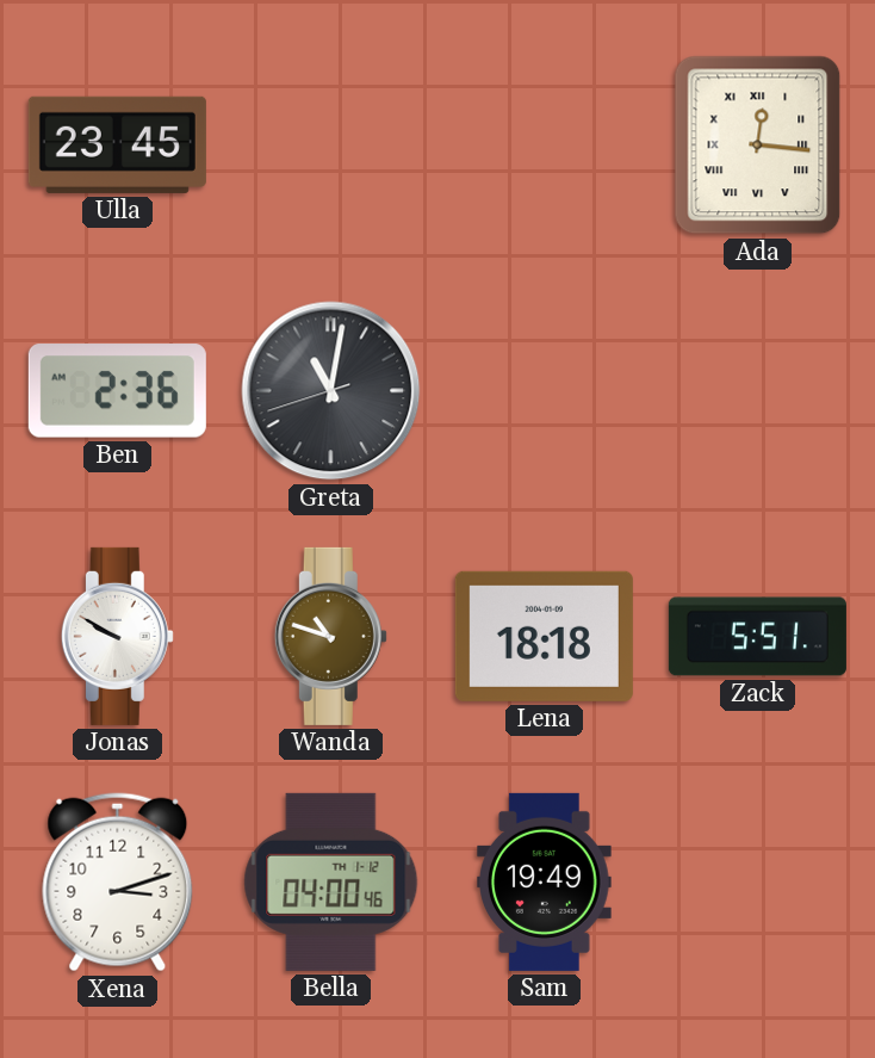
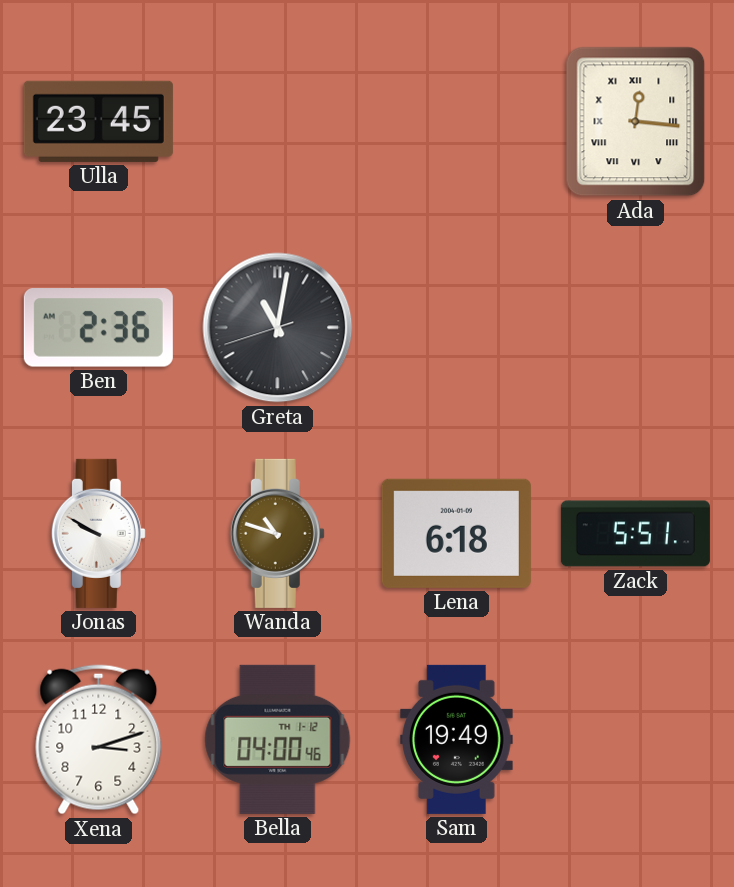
Lena: 18:18 -> 6:18 (456, 533)
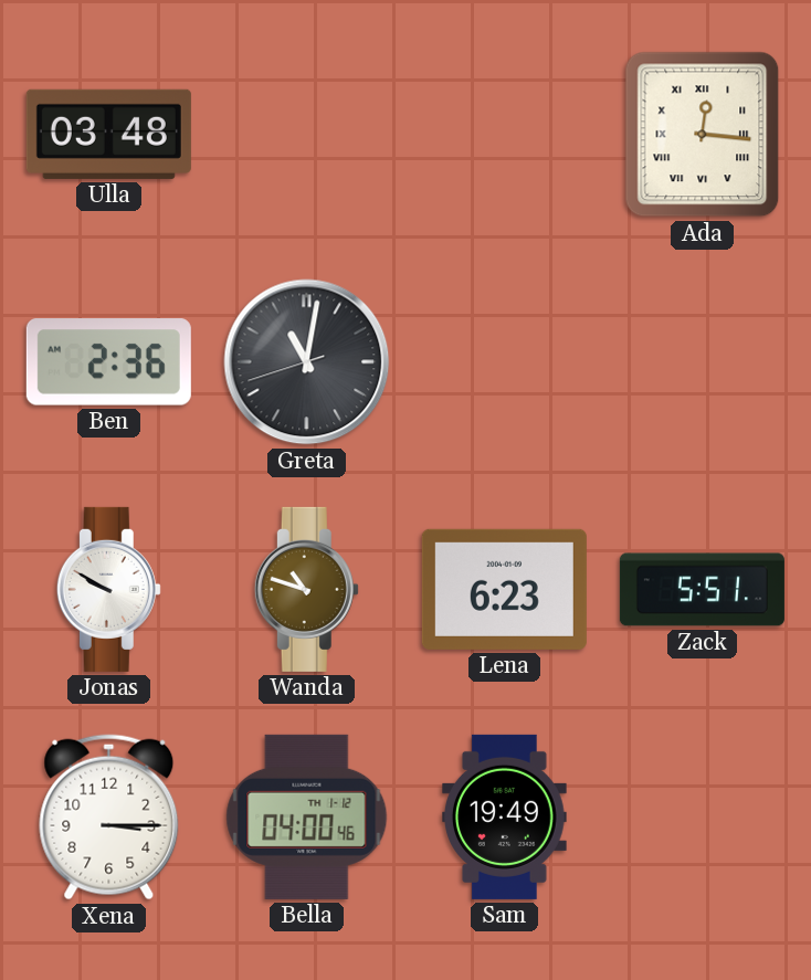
Ulla: 23:45 -> 03:48 (108, 134)
Lena: 6:18 -> 6:23 (504, 589)
Xena: 3:12 -> 3:15 (109, 818)
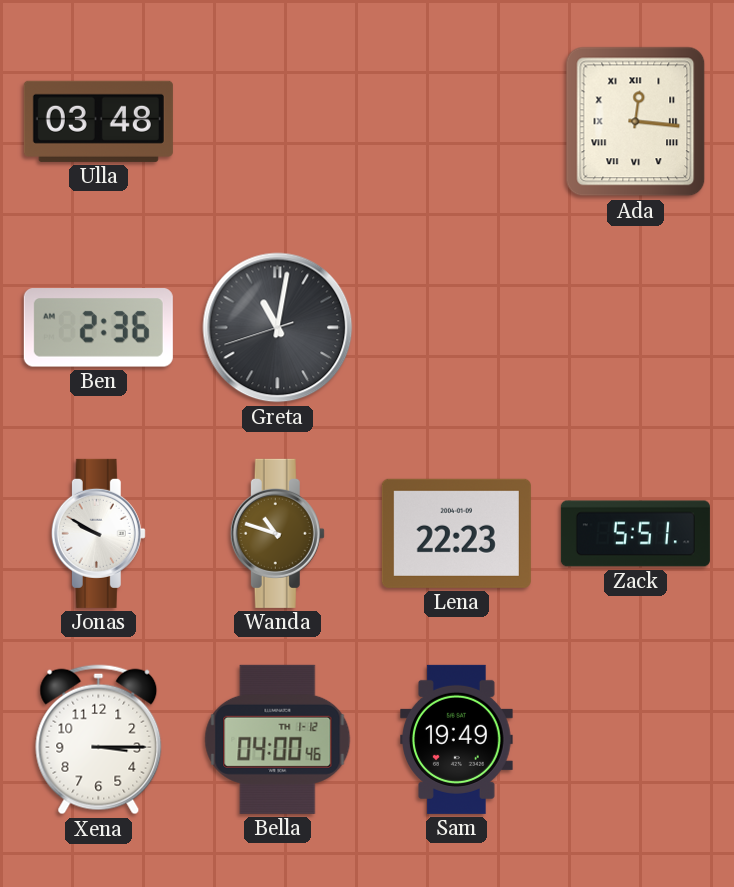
Lena: 6:23 -> 22:23 (456, 533)
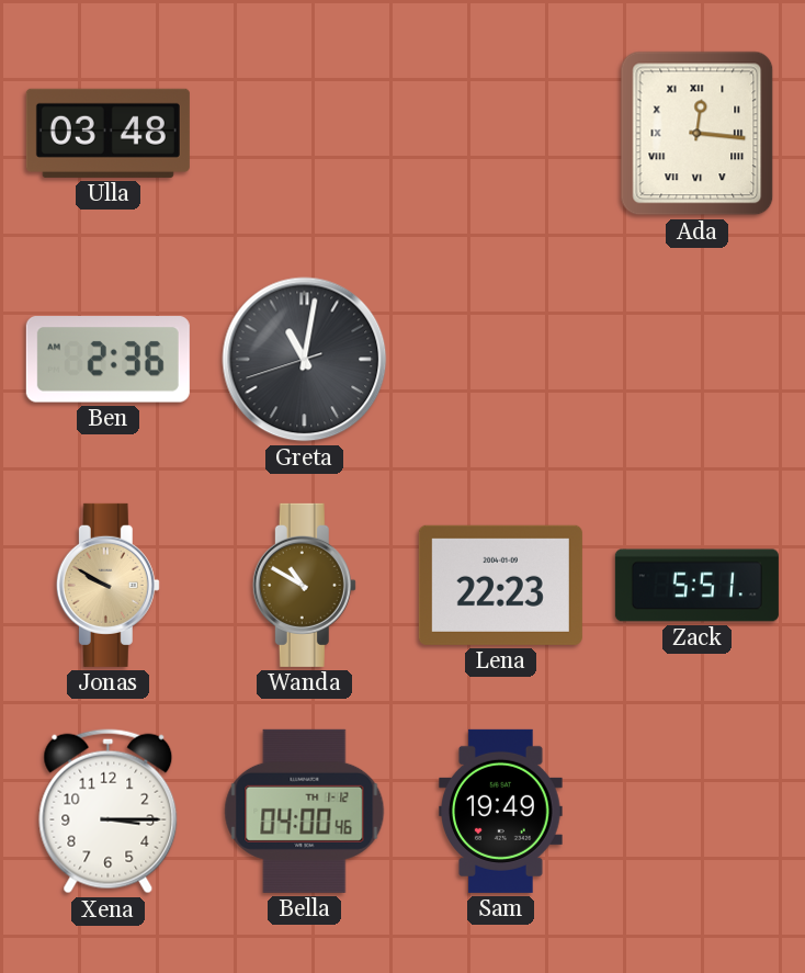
Jonas dial: white -> champagne (107, 585)
Wanda: 10:48 -> 10:50 (304, 585)
